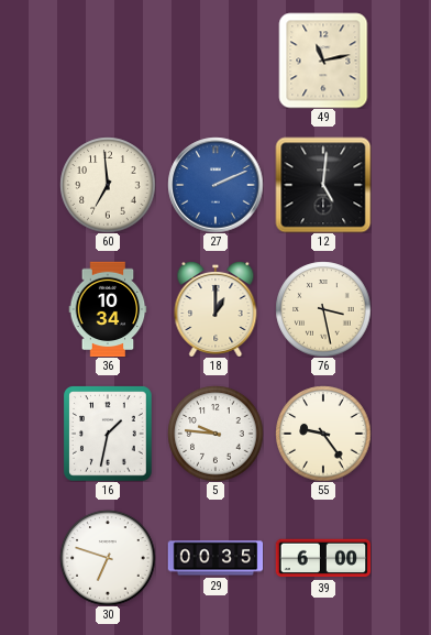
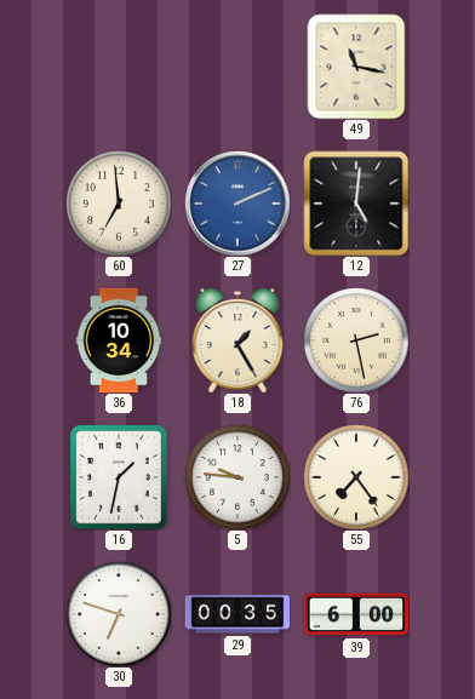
49: 11:13 -> 11:17 (356, 67)
18: 1:00 -> 1:25 (237, 340)
76: 3:28 -> 2:28 (356, 340)
55: 9:24 -> 7:24 (356, 477)
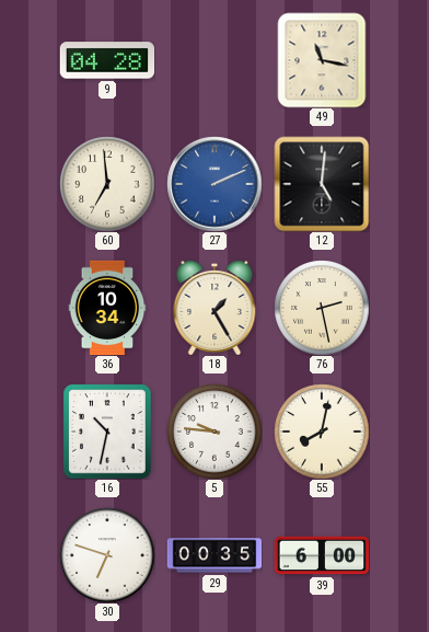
9: none -> 04:28 (107, 60)
16: 1:32 -> 10:32 (107, 432)
55: 7:24 -> 8:02 (322, 432)
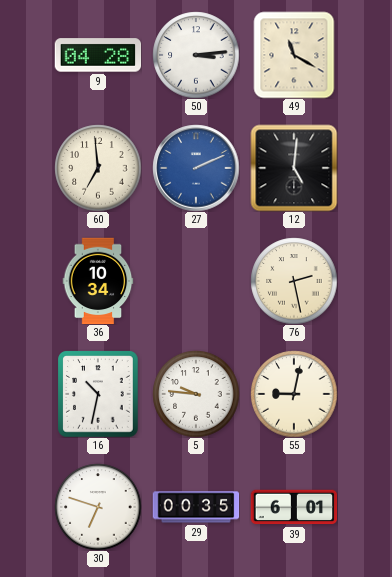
50: none -> 3:14 (196, 55)
49: 11:17 -> 11:20 (294, 55)
18: 1:25 -> none (215, 308)
55: 8:02 -> 9:02 (294, 394)
39: 6:00 -> 6:01 (294, 507)
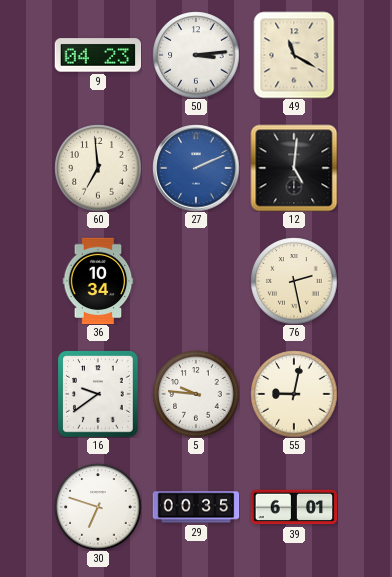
9: 04:28 -> 04:23 (98, 55)
16: 10:32 -> 9:39 (98, 394)
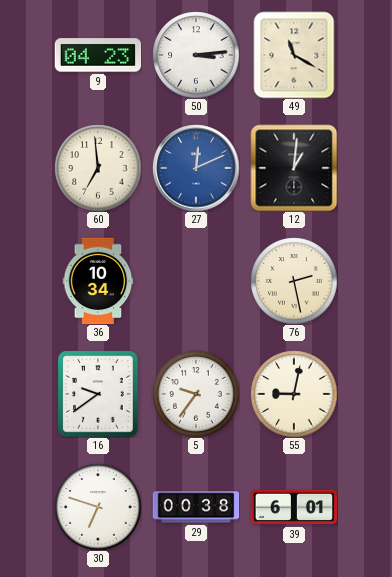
27: 2:11 -> 12:11 (196, 168)
12: 5:01 -> 1:01 (294, 168)
5: 9:46 -> 9:36 (196, 394)
29: 00:35 -> 00:38 (196, 507)
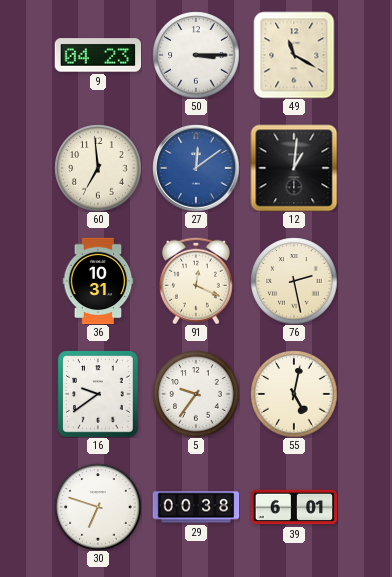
50: 3:14 -> 3:15 (196, 55)
27: 12:11 -> 12:09 (196, 168)
36: 10:34 -> 10:31 (98, 281)
91: none -> 12:19 (196, 281)
55: 9:02 -> 5:02 (294, 394)
